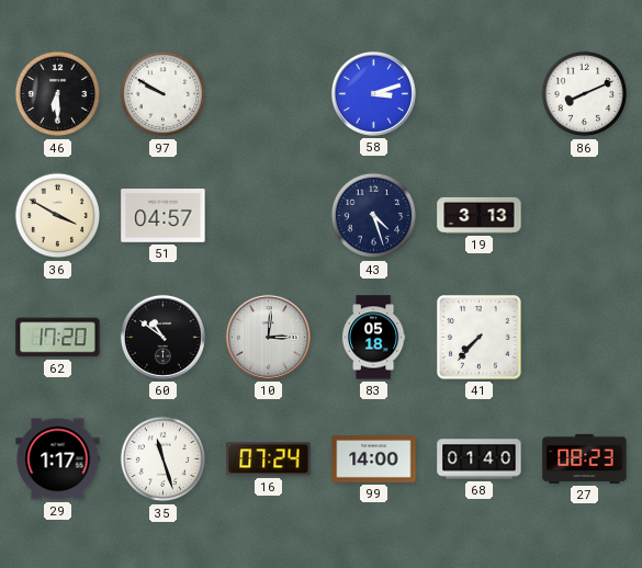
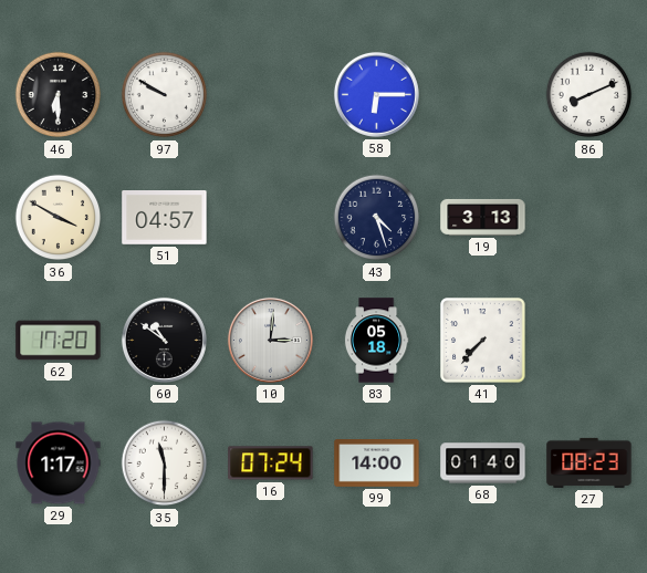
58: 3:12 -> 6:15 (376, 94)
35: 11:27 -> 11:30 (165, 463)
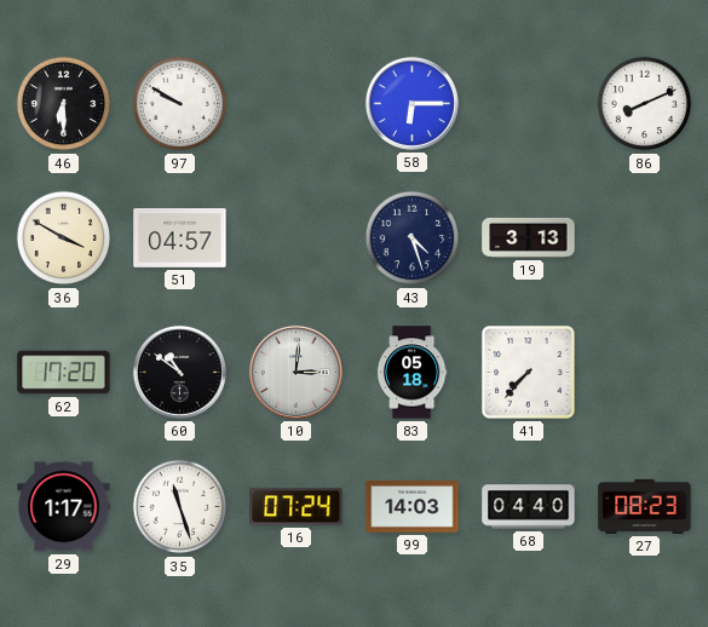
35: 11:30 -> 11:27 (180, 507)
99: 14:00 -> 14:03 (413, 507)
68: 01:40 -> 04:40 (529, 507)
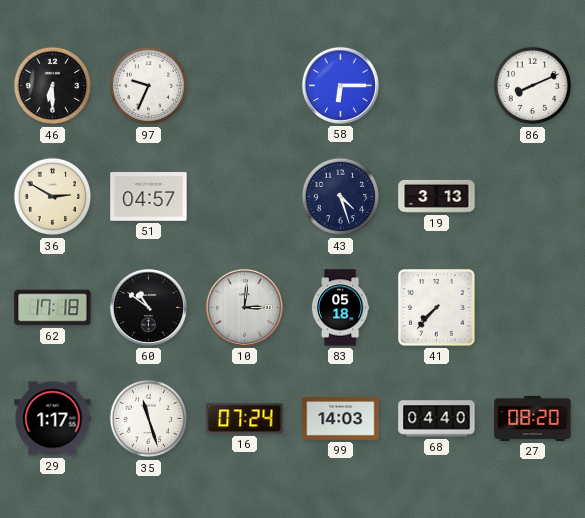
97: 9:50 -> 9:34 (149, 86)
36: 3:50 -> 2:50 (53, 197)
62: 17:20 -> 17:18 (53, 308)
27: 08:23 -> 08:20 (533, 418)
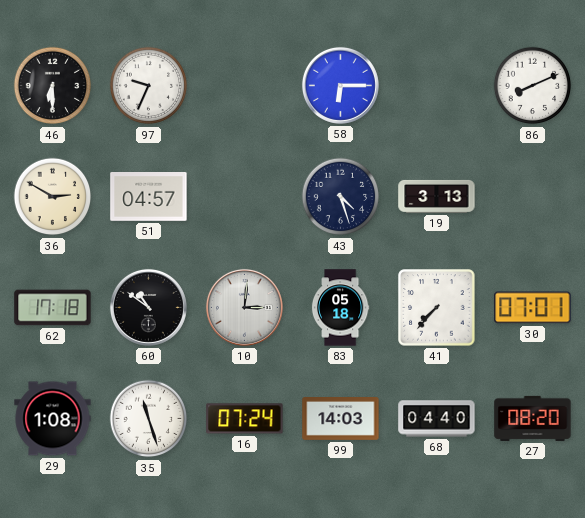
30: none -> 07:01 (533, 308)
29: 1:17 -> 1:08 (53, 419)
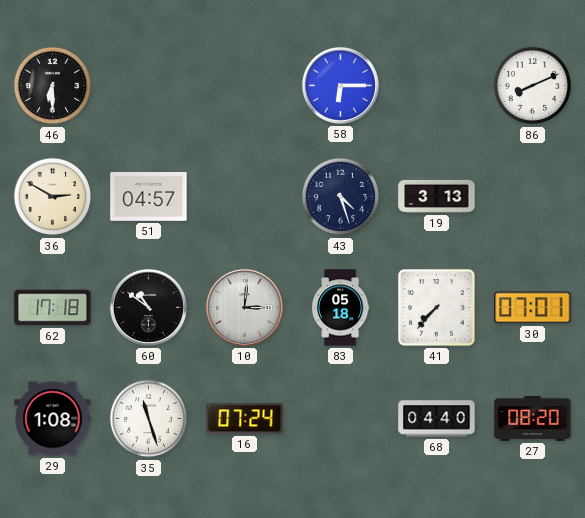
97: 9:34 -> none (149, 86)
99: 14:03 -> none (341, 419)
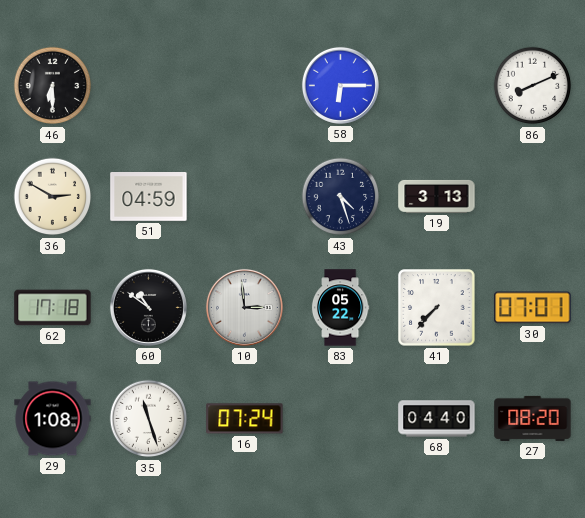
51: 04:57 -> 04:59 (149, 197)
10: 3:01 -> 2:59 (244, 307)
83: 05:18 -> 05:22 (340, 308)
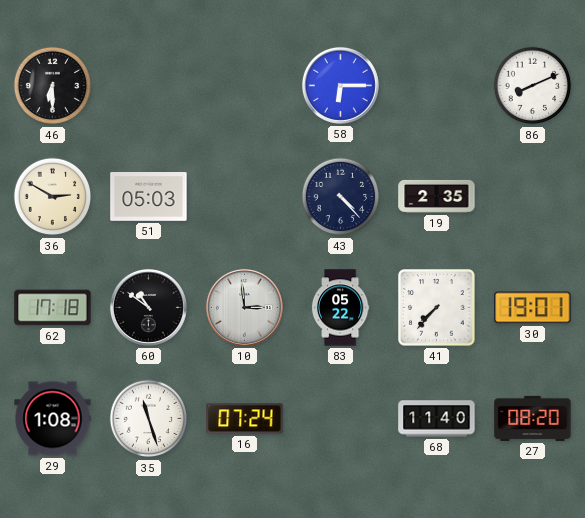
51: 04:59 -> 05:03 (149, 197)
43: 4:27 -> 4:23 (341, 197)
19: 3:13 -> 2:35 (437, 196)
30: 07:01 -> 19:01 (533, 308)
68: 04:40 -> 11:40 (437, 419)
